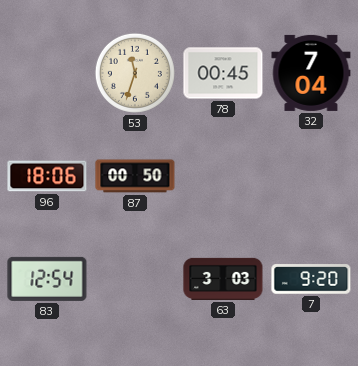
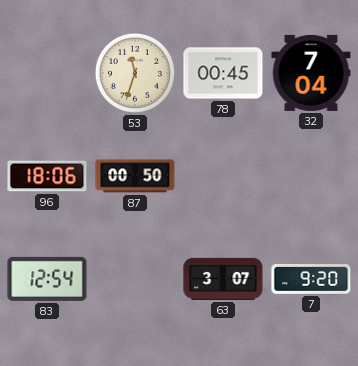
63: 3:03 -> 3:07 (223, 279)
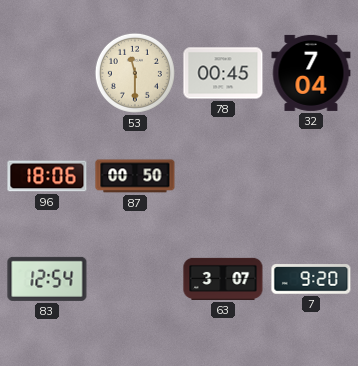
53: 11:33 -> 11:30 (135, 73)
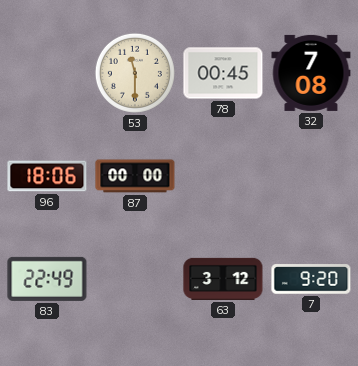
32: 7:04 -> 7:08 (311, 73)
87: 00:50 -> 00:00 (135, 176)
83: 12:54 -> 22:49 (47, 279)
63: 3:07 -> 3:12 (223, 279)
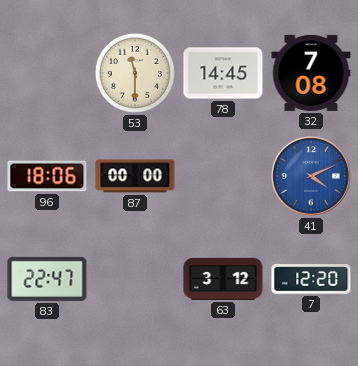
78: 00:45 -> 14:45 (223, 73)
41: none -> 4:11 (311, 176)
83: 22:49 -> 22:47 (47, 279)
7: 9:20 -> 12:20 (311, 279)
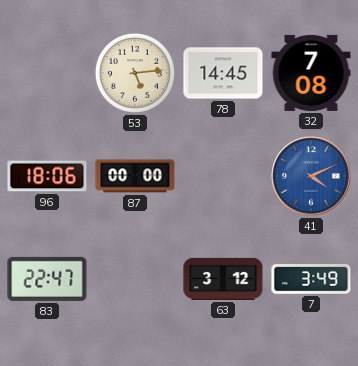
53: 11:30 -> 5:14 (135, 73)
7: 12:20 -> 3:49 (311, 279)
